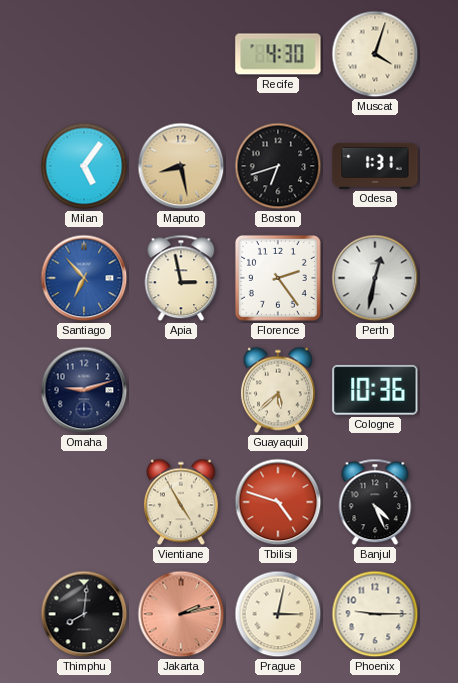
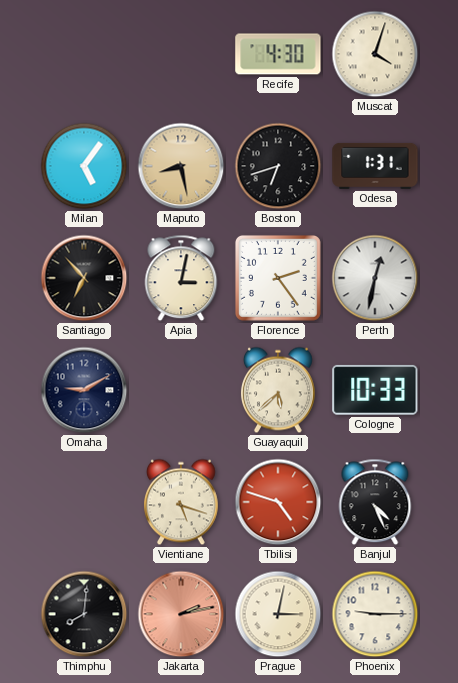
Santiago dial: blue -> black (84, 278)
Apia: 2:58 -> 3:02 (181, 278)
Omaha: 9:12 -> 9:10 (84, 390)
Cologne: 10:36 -> 10:33 (375, 390)
Vientiane: 4:55 -> 5:18 (181, 502)
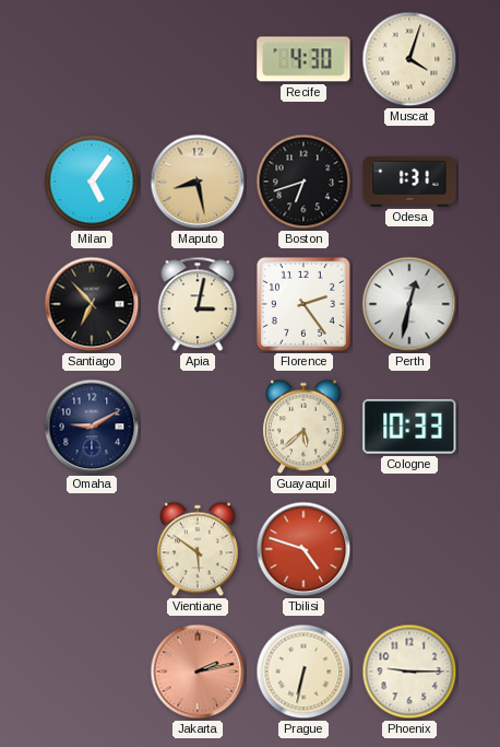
Vientiane: 5:18 -> 5:51 (198, 549)
Banjul: 4:26 -> none (375, 502)
Thimphu: 8:01 -> none (84, 614)
Prague: 3:02 -> 6:32 (303, 672)
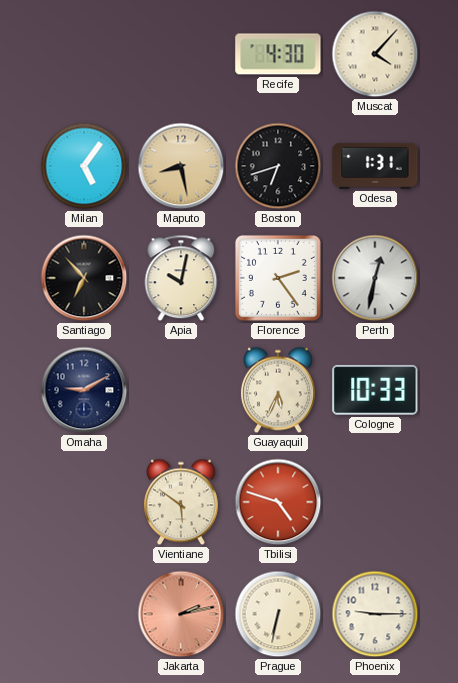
Muscat: 4:03 -> 4:07 (375, 54)
Apia: 3:02 -> 10:02 (181, 278)
Guayaquil: 5:38 -> 5:34 (278, 390)
